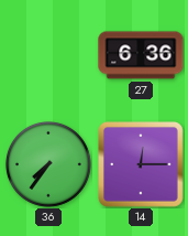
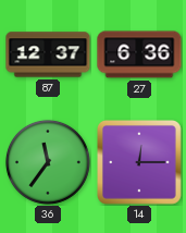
87: none -> 12:37 (48, 54)
36: 7:36 -> 11:36 (48, 162)
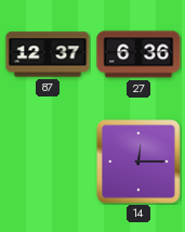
36: 11:36 -> none (48, 162)
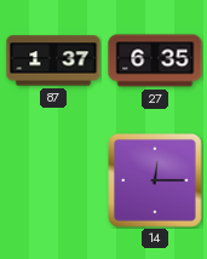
87: 12:37 -> 1:37 (53, 61)
27: 6:36 -> 6:35 (155, 61)
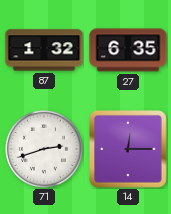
87: 1:37 -> 1:32 (44, 50)
71: none -> 2:42 (44, 149)
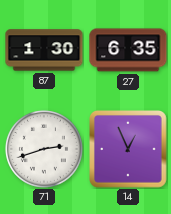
87: 1:32 -> 1:30 (44, 50)
14: 12:15 -> 12:56 (129, 150)
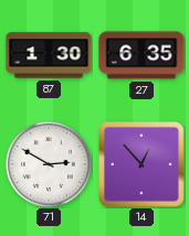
71: 2:42 -> 2:50 (49, 164)
14: 12:56 -> 12:53 (143, 165)
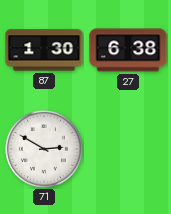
27: 6:35 -> 6:38 (128, 50)
14: 12:53 -> none (143, 165)
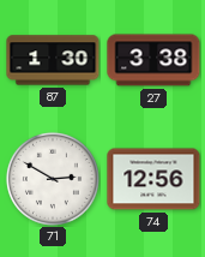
27: 6:38 -> 3:38 (153, 60)
74: none -> 12:56 (153, 179)
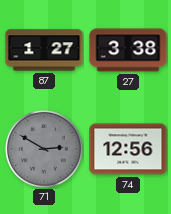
87: 1:30 -> 1:27 (44, 50)
71 dial: white -> grey (44, 149)
